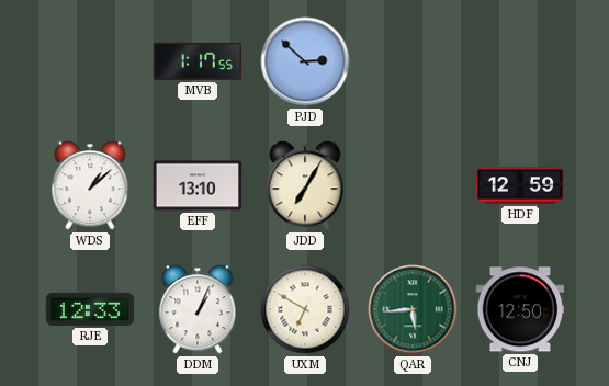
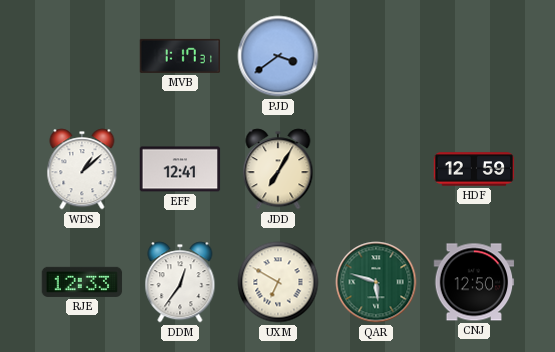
MVB: 1:17:55 -> 1:17:31 (180, 56)
PJD: 2:52 -> 3:39 (278, 56)
EFF: 13:10 -> 12:41 (180, 169)
DDM: 1:04 -> 12:36 (180, 282)
QAR: 5:44 -> 5:48 (376, 282)
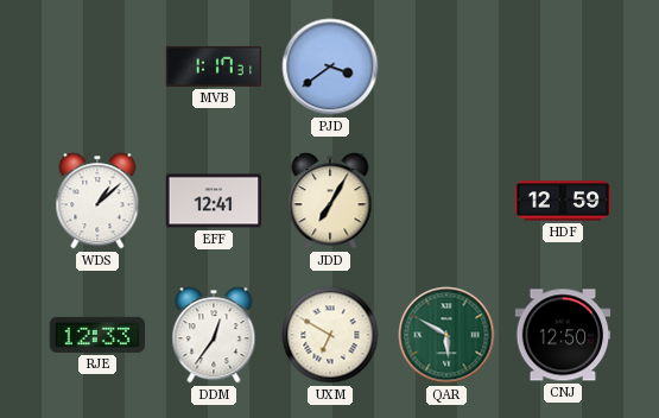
QAR: 5:48 -> 5:50 (446, 335)
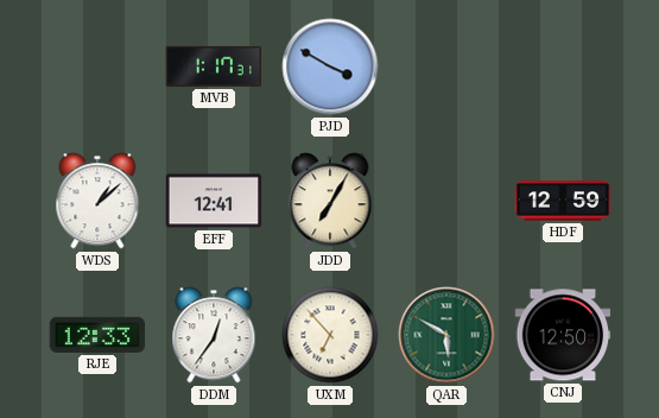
PJD: 3:39 -> 3:50 (330, 66)
UXM: 6:50 -> 6:53 (330, 335)
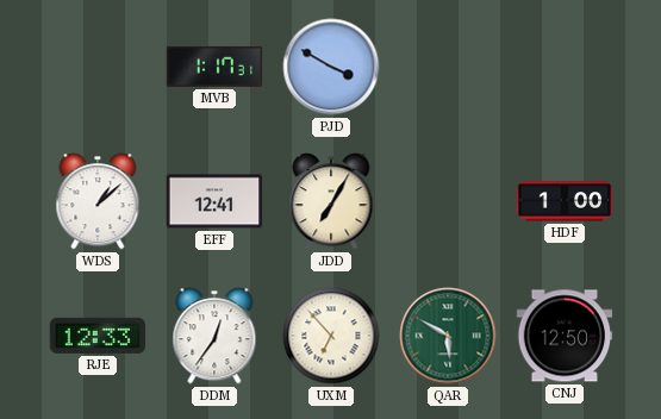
HDF: 12:59 -> 1:00 (565, 201)
